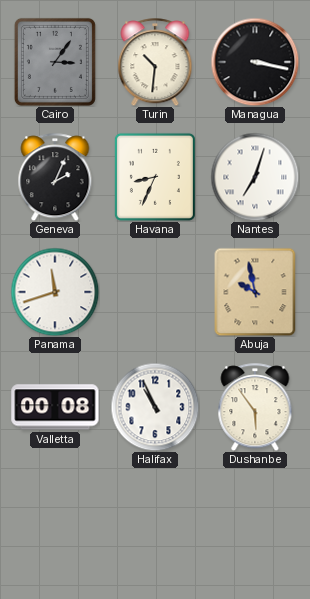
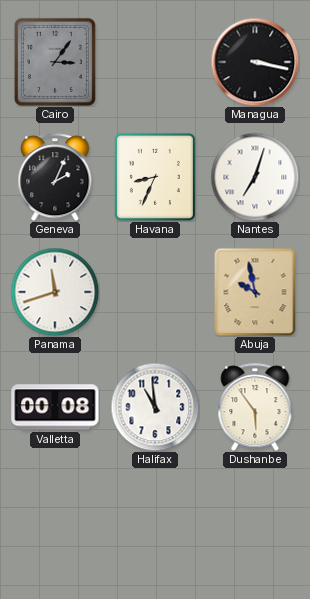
Turin: 10:31 -> none (155, 62)
Halifax: 10:56 -> 10:59 (155, 407)
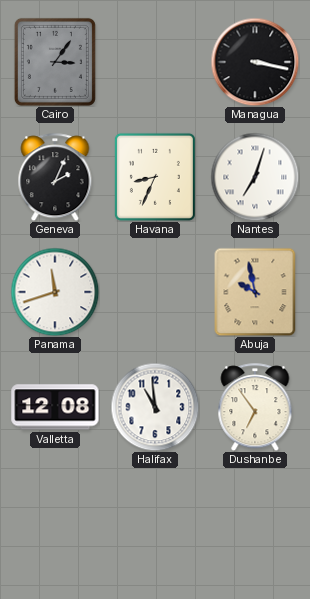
Valletta: 00:08 -> 12:08 (55, 407)
Dushanbe: 5:54 -> 6:54 (255, 407)
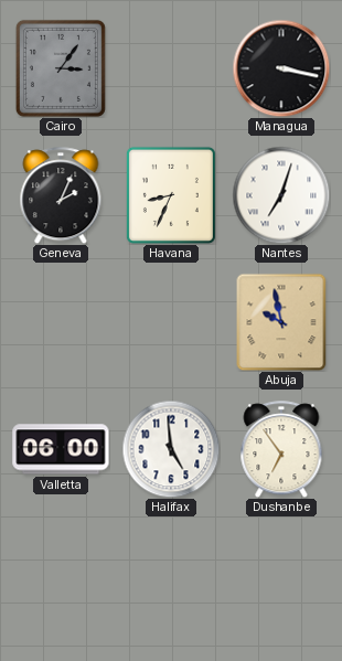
Panama: 11:42 -> none (55, 292)
Valletta: 12:08 -> 06:00 (61, 449)
Halifax: 10:59 -> 4:59 (171, 449)
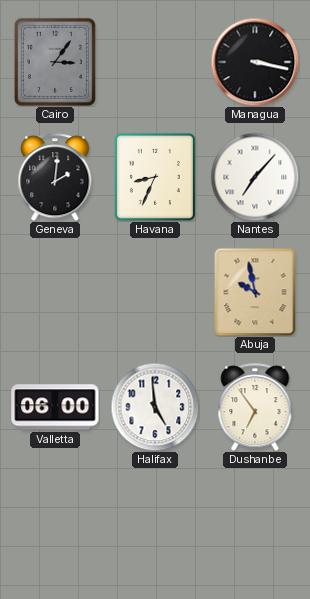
Geneva: 2:04 -> 2:01 (55, 177)
Nantes: 7:03 -> 7:07 (255, 177)
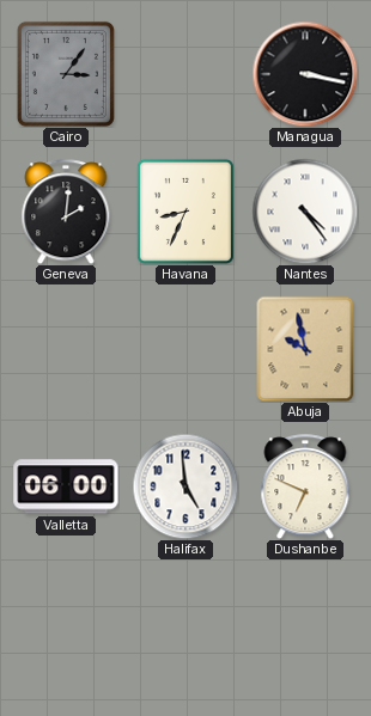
Nantes: 7:07 -> 4:24 (305, 212)
Dushanbe: 6:54 -> 6:49 (305, 486)
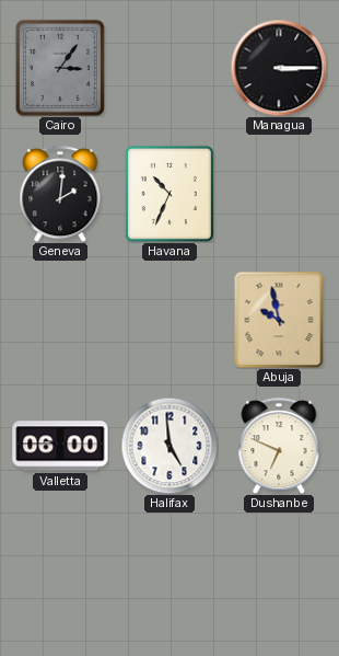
Managua: 3:17 -> 3:15 (279, 68)
Havana: 8:34 -> 10:34 (169, 194)
Nantes: 4:24 -> none (305, 212)
